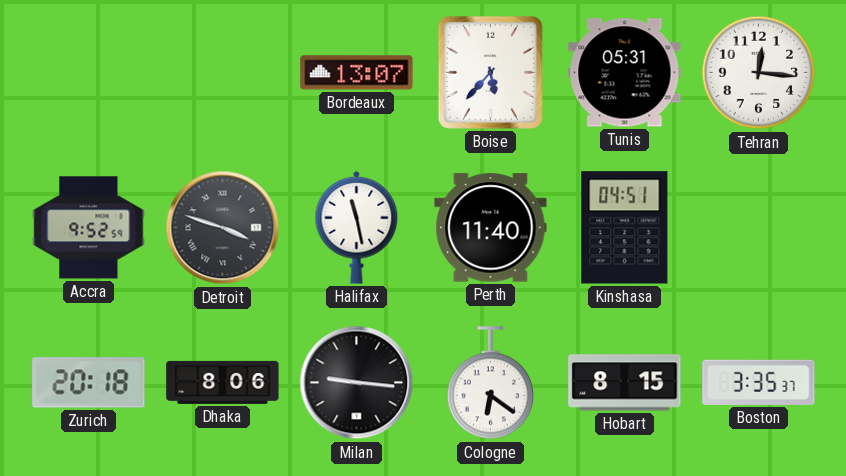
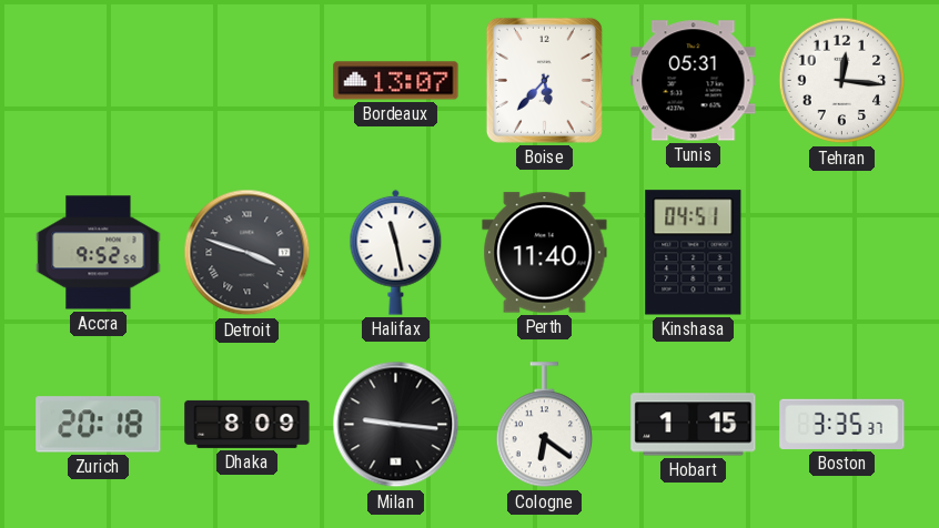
Dhaka: 8:06 -> 8:09 (248, 424)
Hobart: 8:15 -> 1:15 (694, 425)
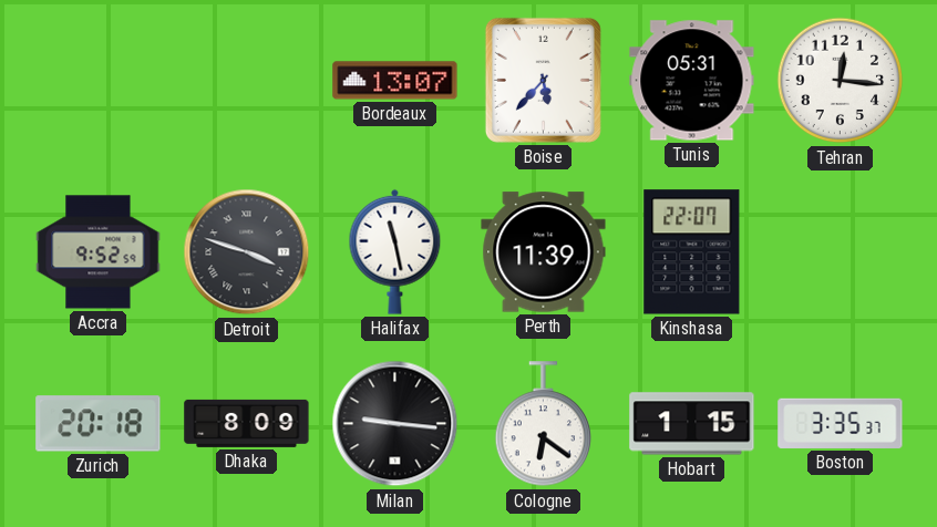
Perth: 11:40 -> 11:39 (544, 252)
Kinshasa: 04:51 -> 22:07 (692, 252)
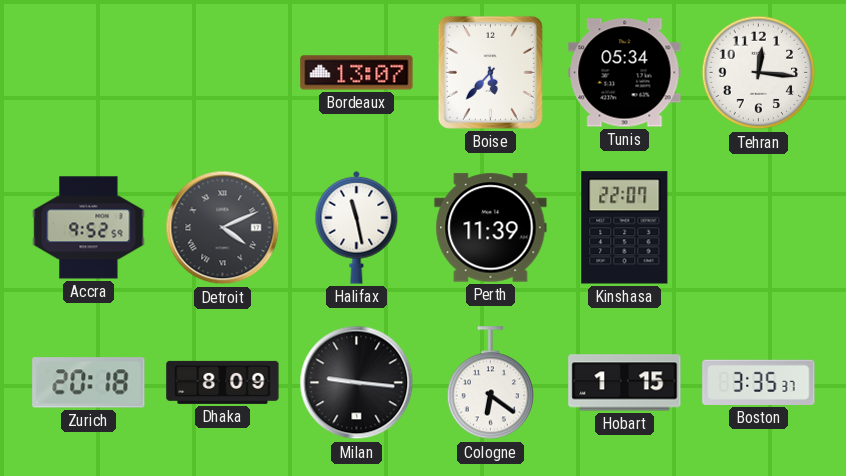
Tunis: 05:31 -> 05:34 (625, 73)
Detroit: 3:48 -> 4:11 (223, 228)
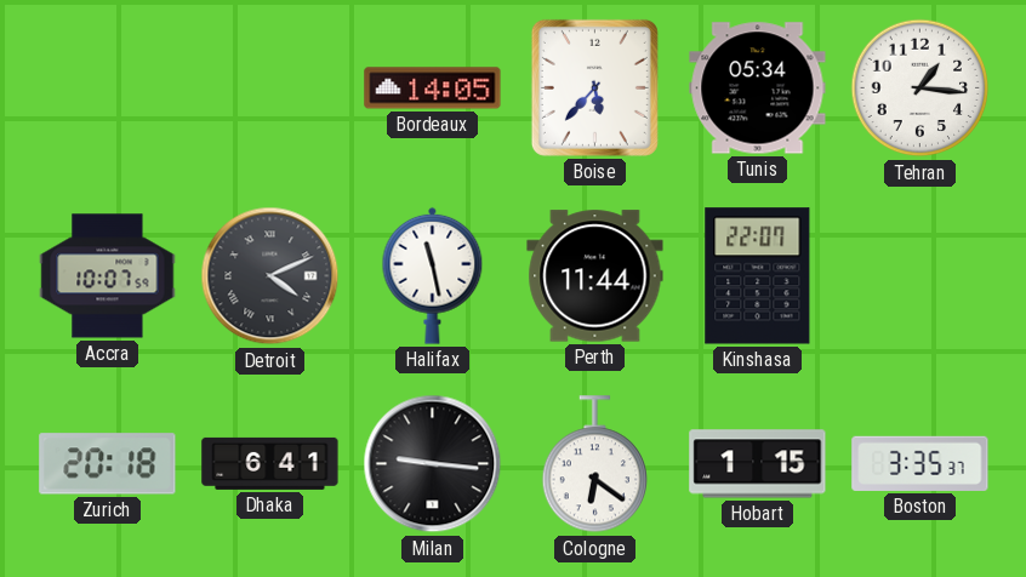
Bordeaux: 13:07 -> 14:05 (433, 88)
Tehran: 12:16 -> 1:16 (920, 88)
Accra: 9:52 -> 10:07 (108, 276)
Perth: 11:39 -> 11:44 (595, 276)
Dhaka: 8:09 -> 6:41 (270, 463)
